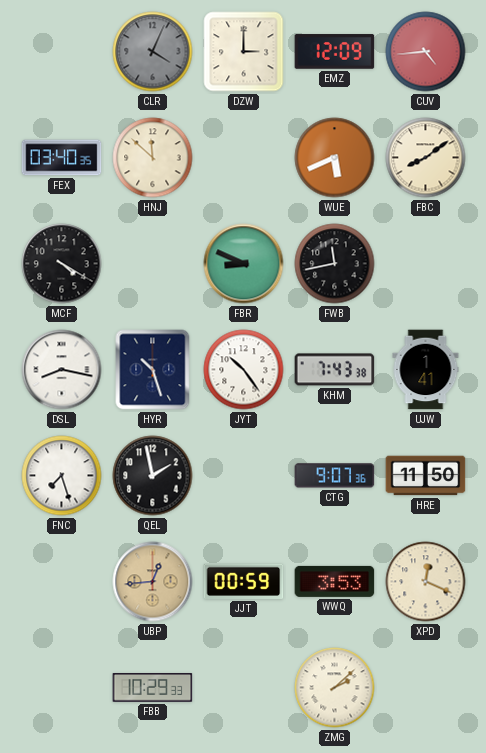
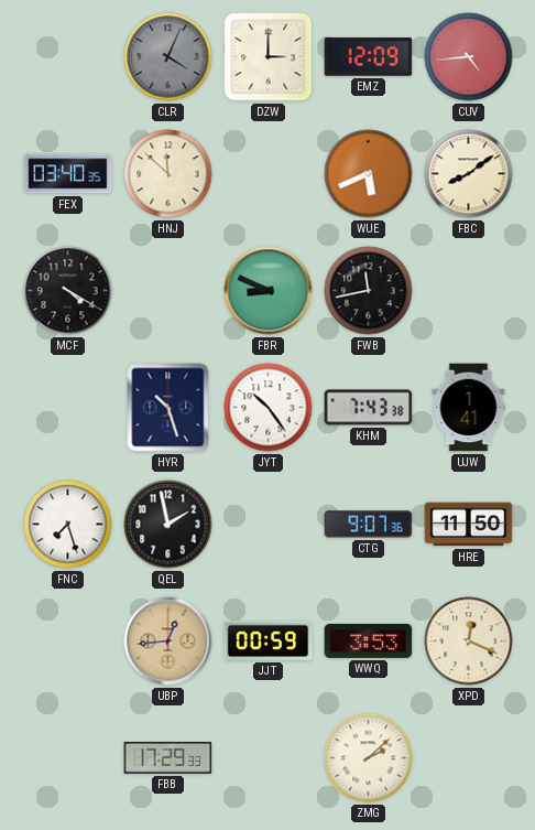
DSL: 8:17 -> none (62, 370)
FBB: 10:29 -> 17:29 (168, 758)
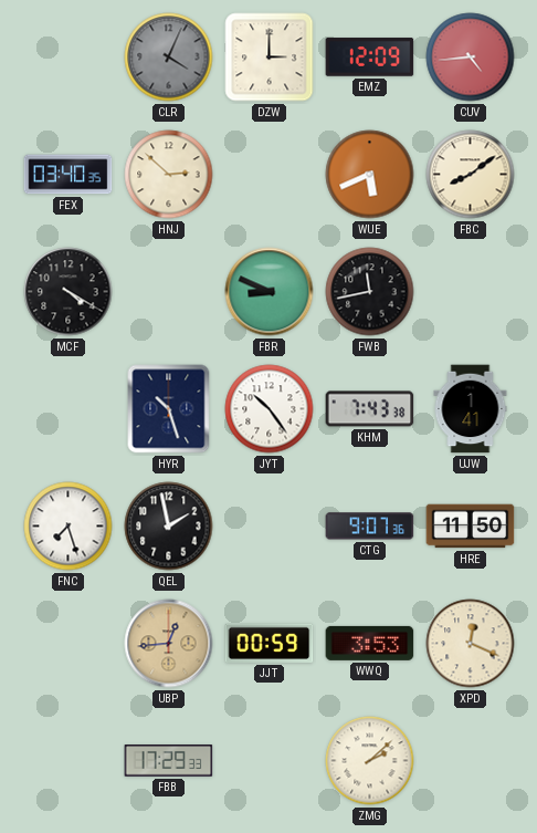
HNJ: 11:52 -> 2:52 (169, 175)
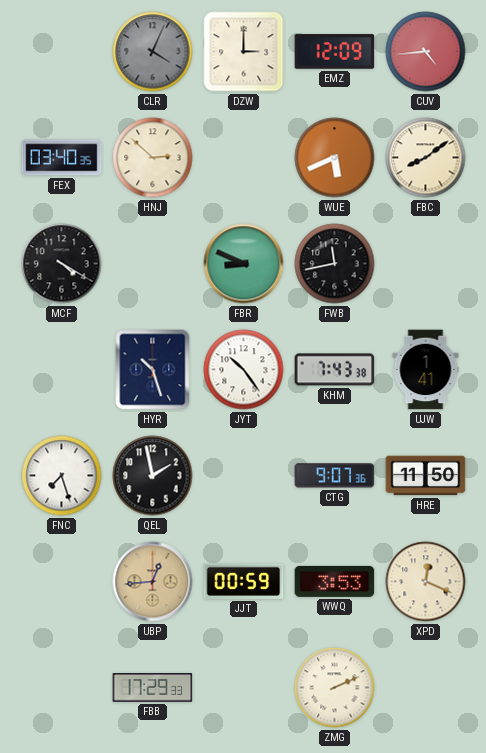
ZMG: 2:08 -> 2:11 (335, 688)
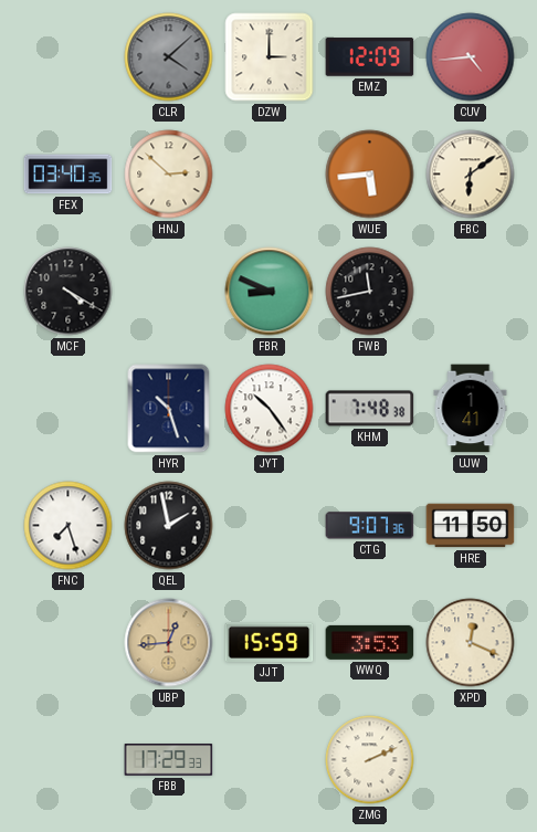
CLR: 4:04 -> 4:08 (169, 57)
WUE: 5:41 -> 5:44 (370, 175)
FBC: 8:09 -> 6:09 (471, 175)
KHM: 7:43 -> 7:48 (370, 409)
JJT: 00:59 -> 15:59 (270, 642)
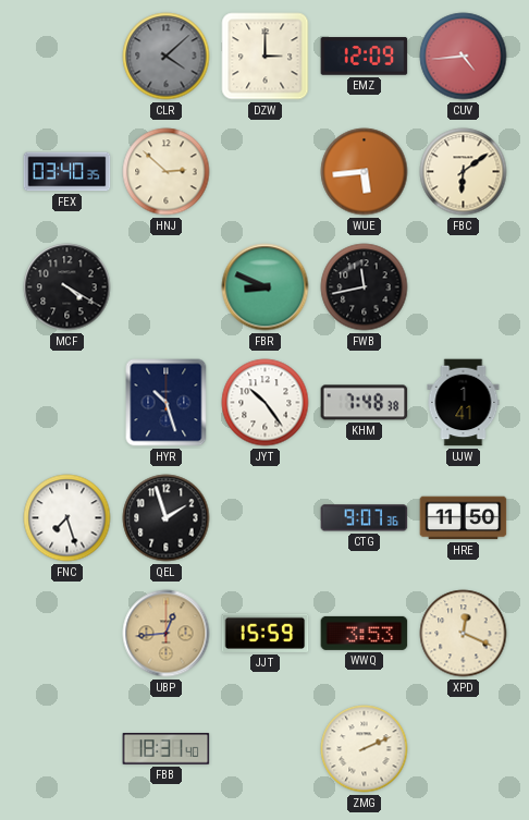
QEL: 1:58 -> 1:57 (167, 518)
FBB: 17:29 -> 18:31 (167, 749)
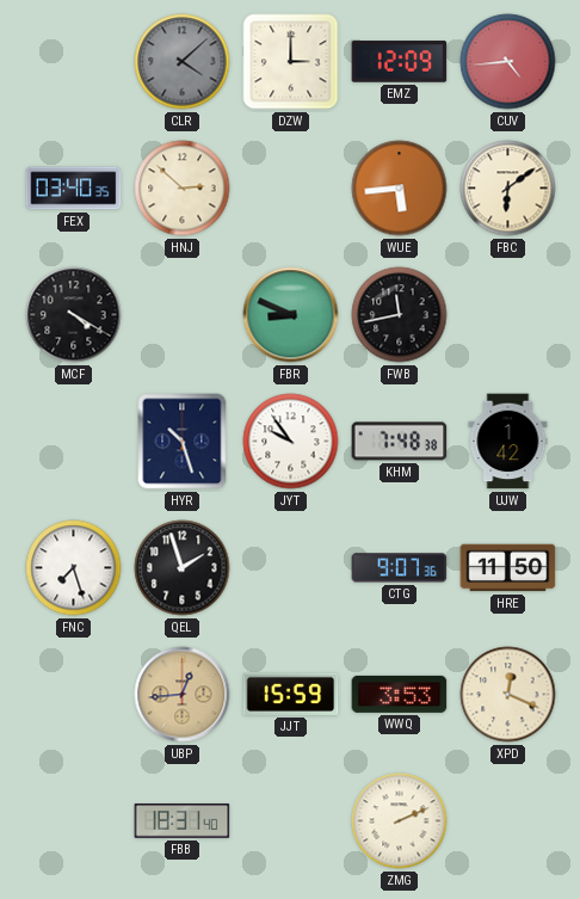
JYT: 10:24 -> 9:54 (291, 442)
UJW: 1:41 -> 1:42 (508, 442)
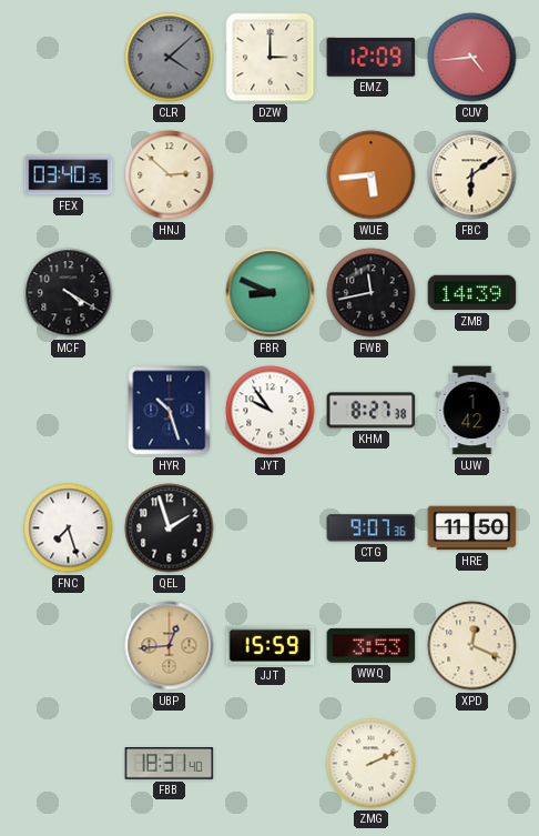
ZMB: none -> 14:39 (472, 293)
KHM: 7:48 -> 8:27 (372, 411)
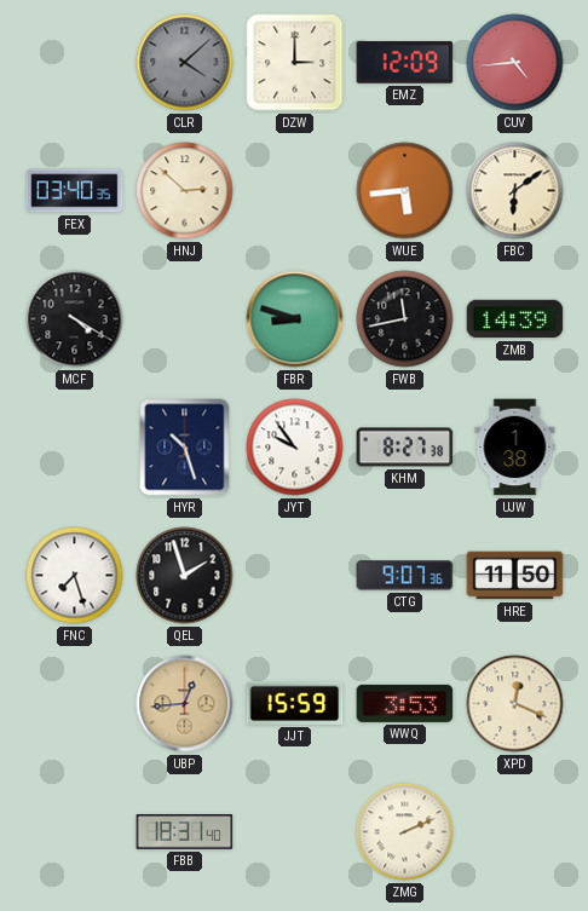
FBR: 8:49 -> 8:48 (295, 319)
UJW: 1:42 -> 1:38 (515, 448)
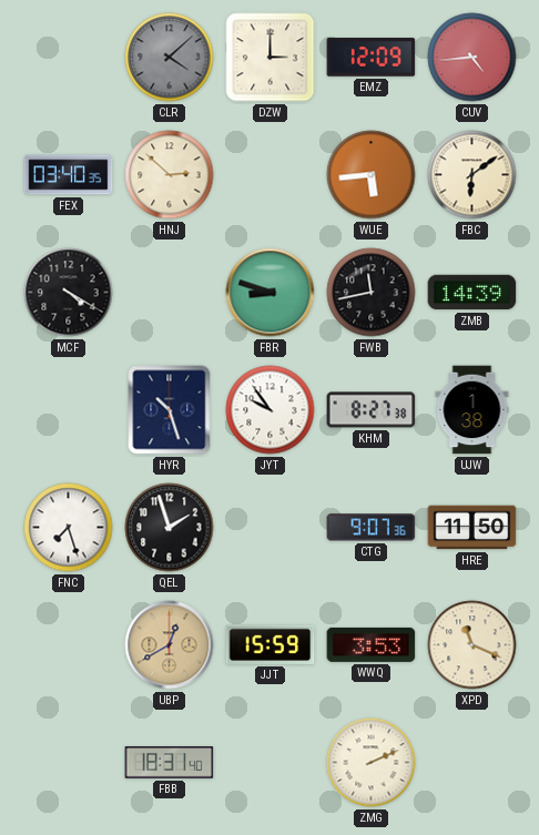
UBP: 12:44 -> 12:40 (170, 645)
XPD: 12:19 -> 11:19 (472, 645)
